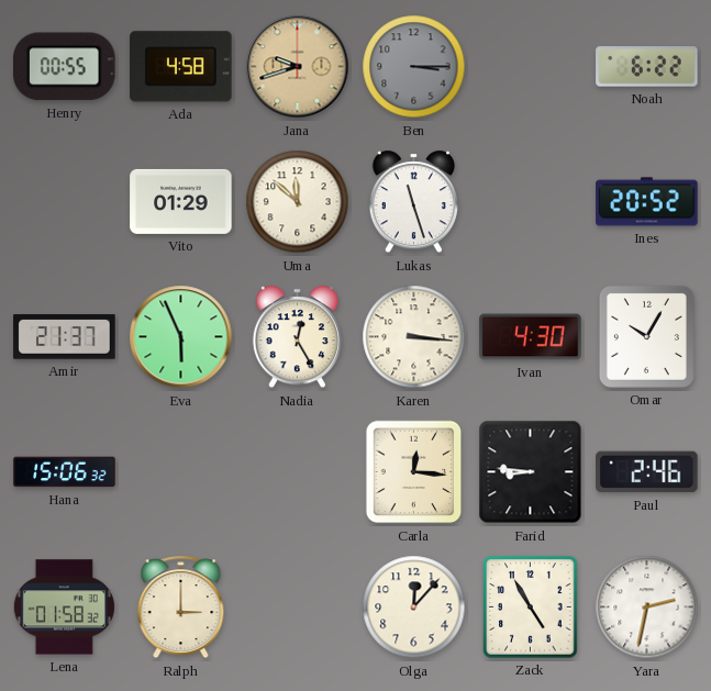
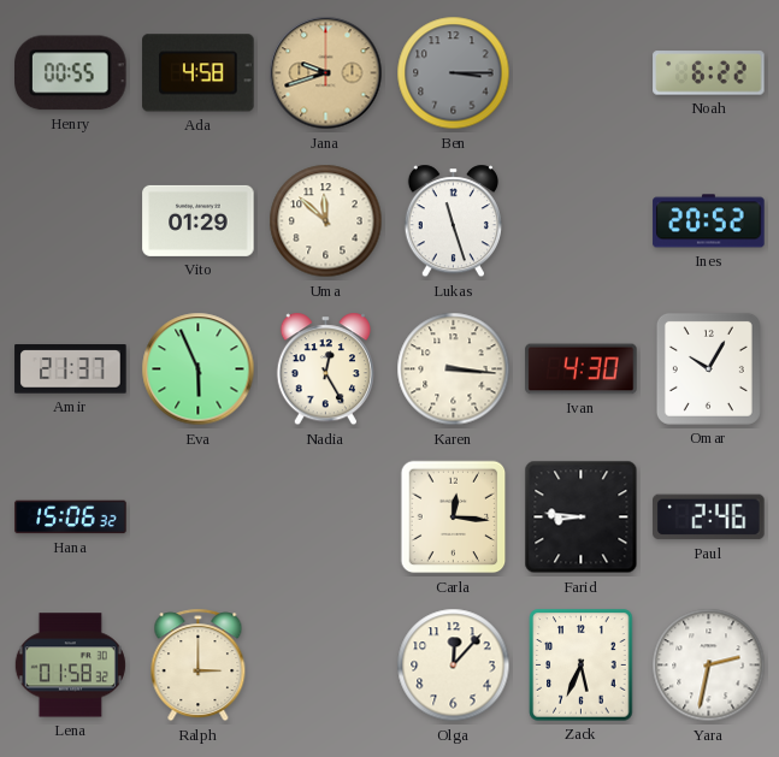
Zack: 4:55 -> 5:34 (582, 666)
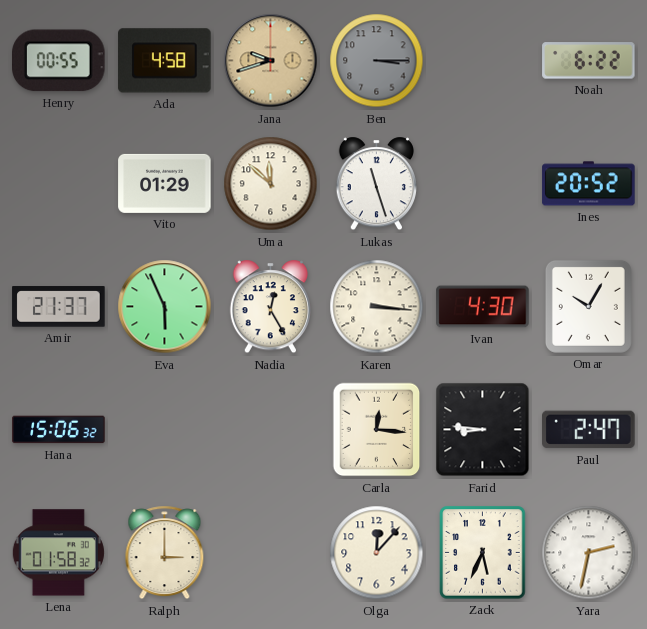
Paul: 2:46 -> 2:47 (589, 430)
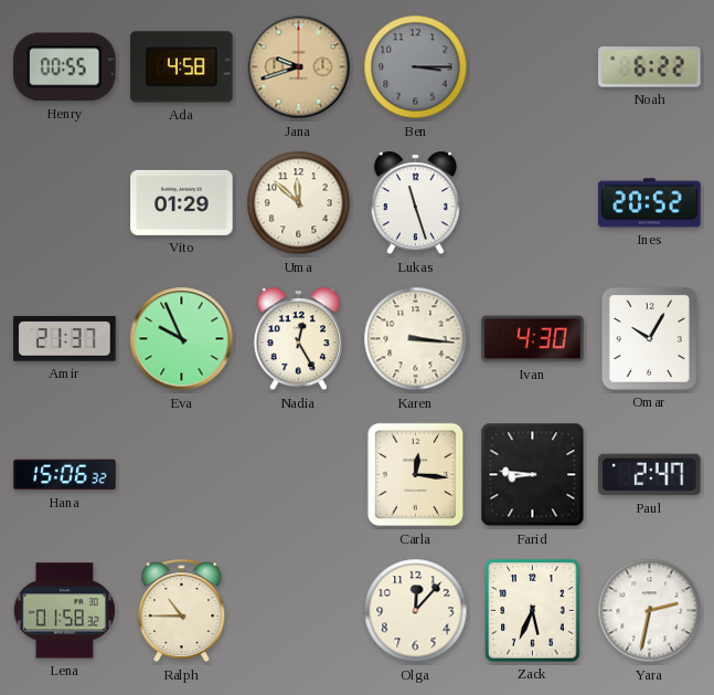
Eva: 5:56 -> 9:56 (182, 339)
Ralph: 3:00 -> 10:45 (182, 611)
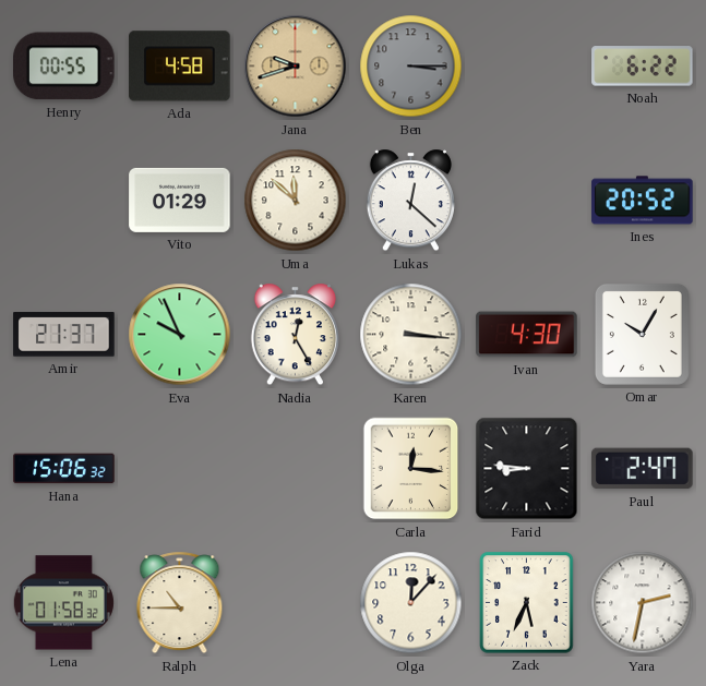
Lukas: 11:27 -> 12:22 (410, 201)
